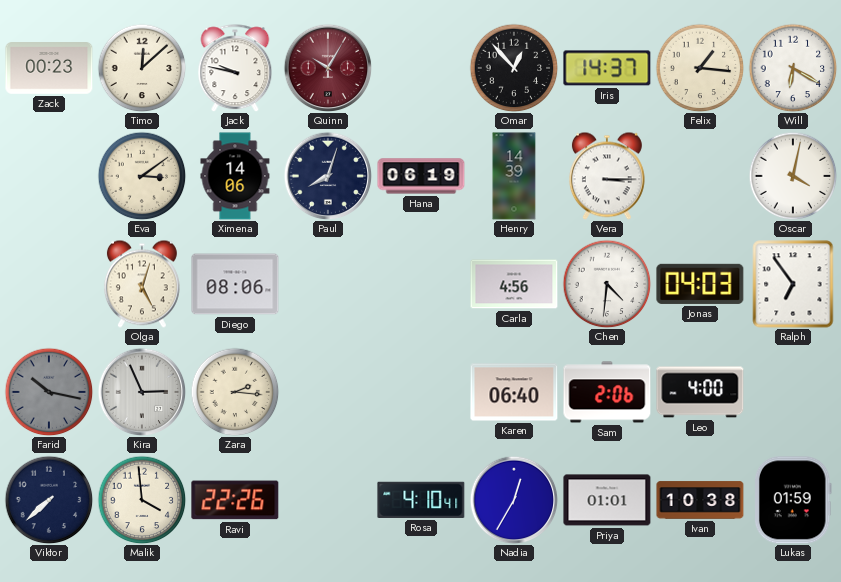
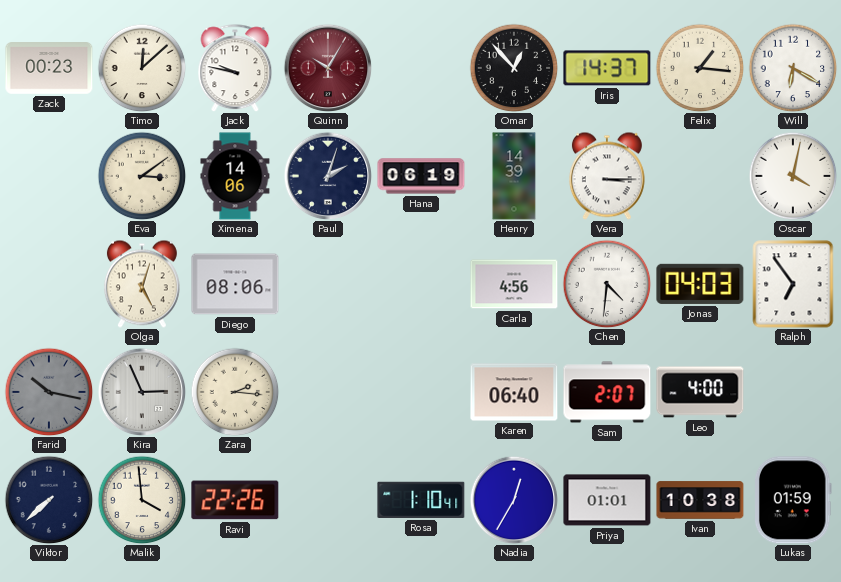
Paul: 8:03 -> 2:03 (328, 176)
Sam: 2:06 -> 2:07 (607, 392)
Rosa: 4:10 -> 1:10 (421, 500)
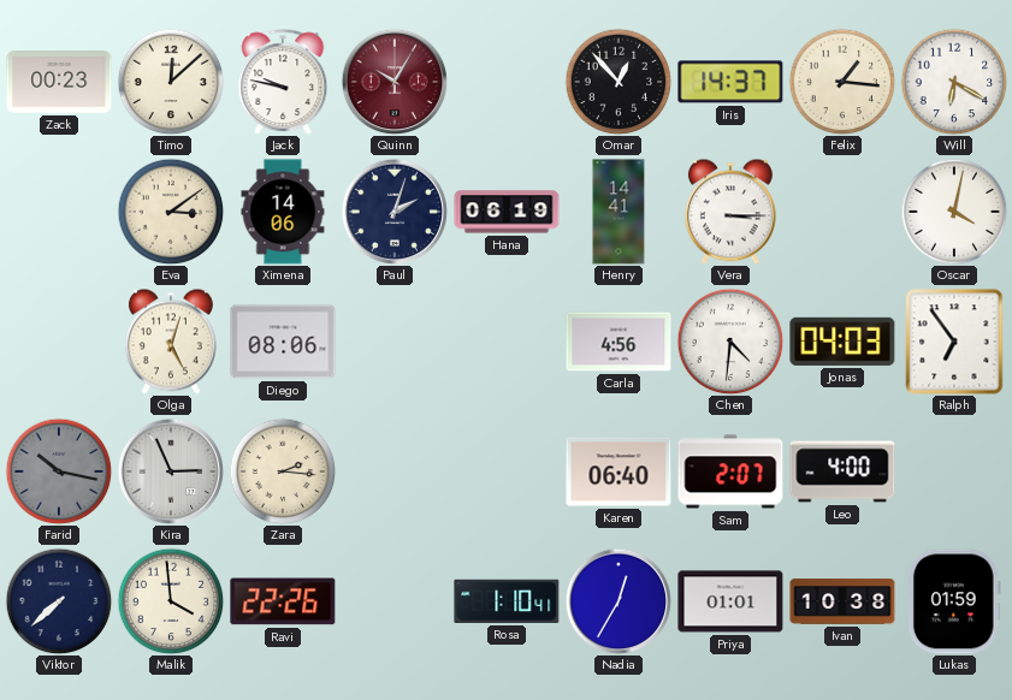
Henry: 14:39 -> 14:41 (619, 212)
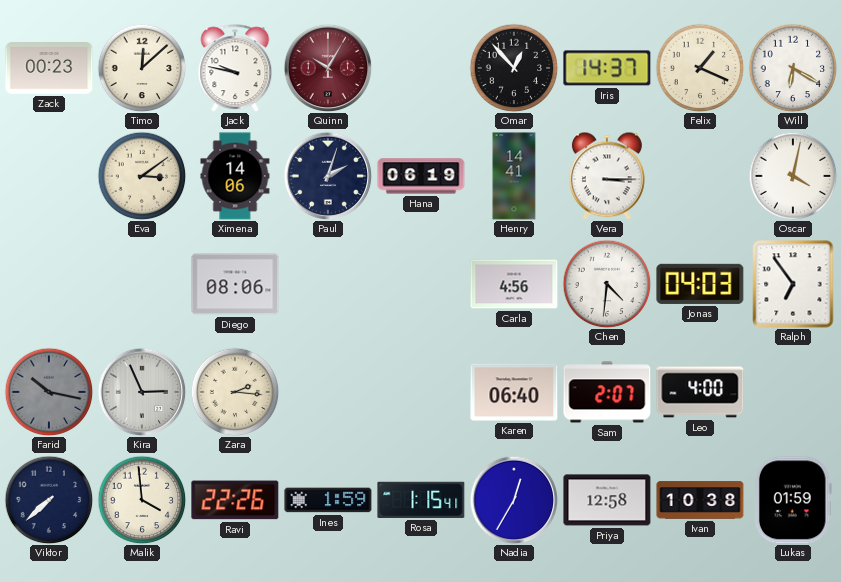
Felix: 1:16 -> 1:19 (700, 68)
Olga: 5:03 -> none (171, 342)
Ines: none -> 1:59 (328, 500)
Rosa: 1:10 -> 1:15 (421, 500)
Priya: 01:01 -> 12:58 (607, 500)
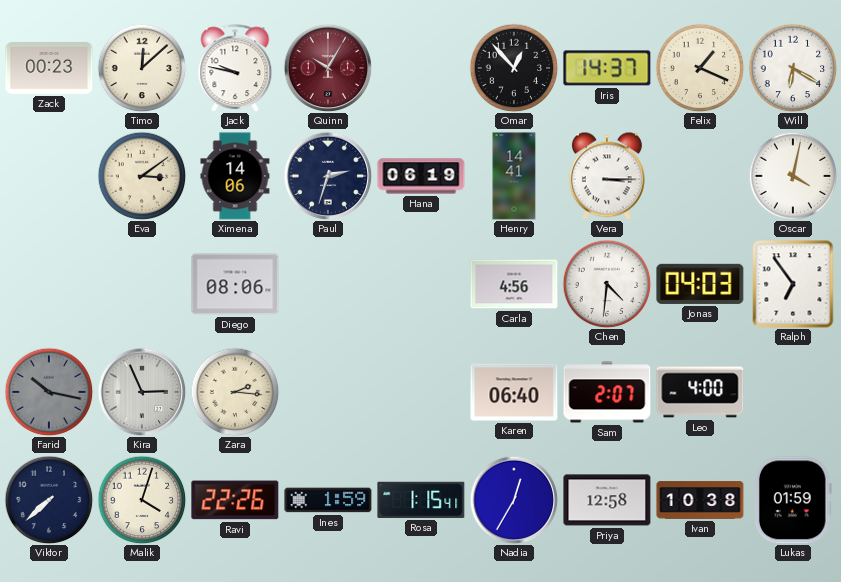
Paul: 2:03 -> 2:33 (328, 176)
Malik: 3:59 -> 4:03 (142, 500)
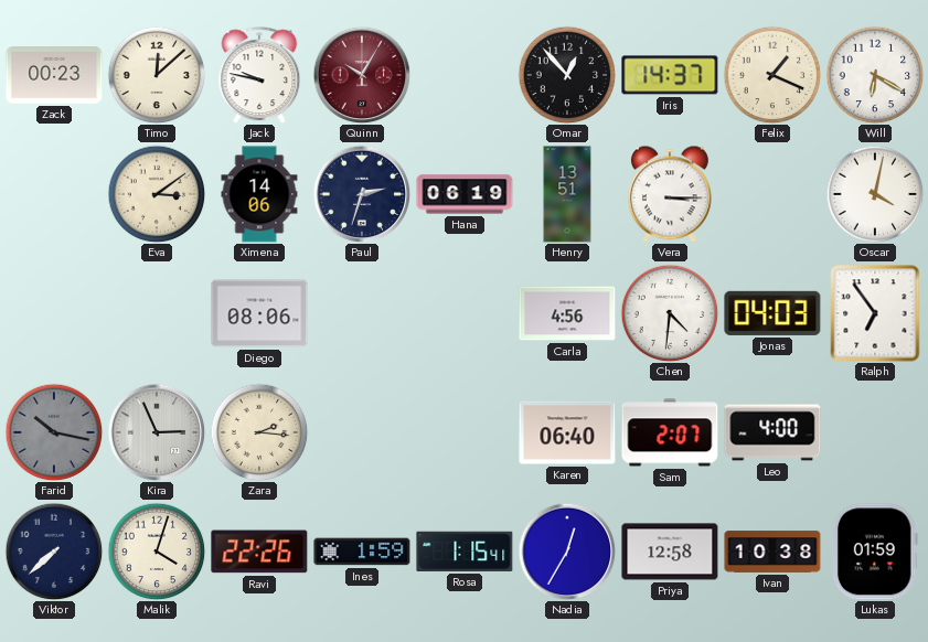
Henry: 14:41 -> 13:51 (567, 194)
